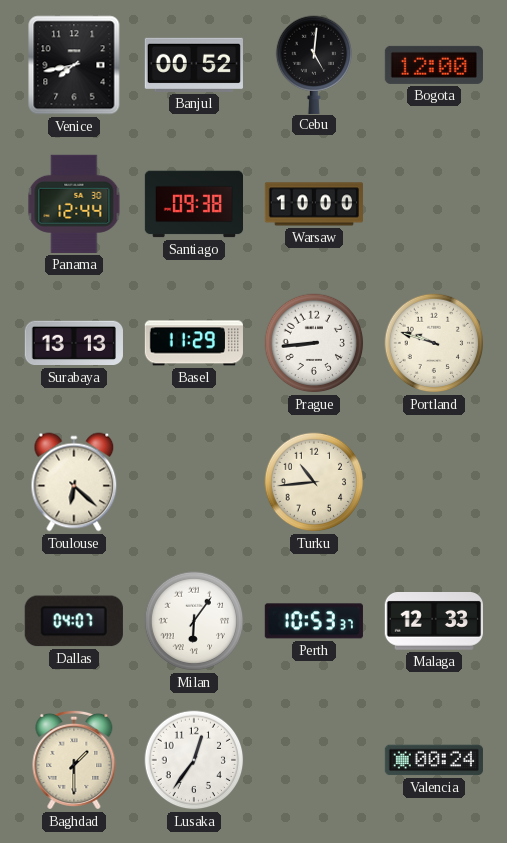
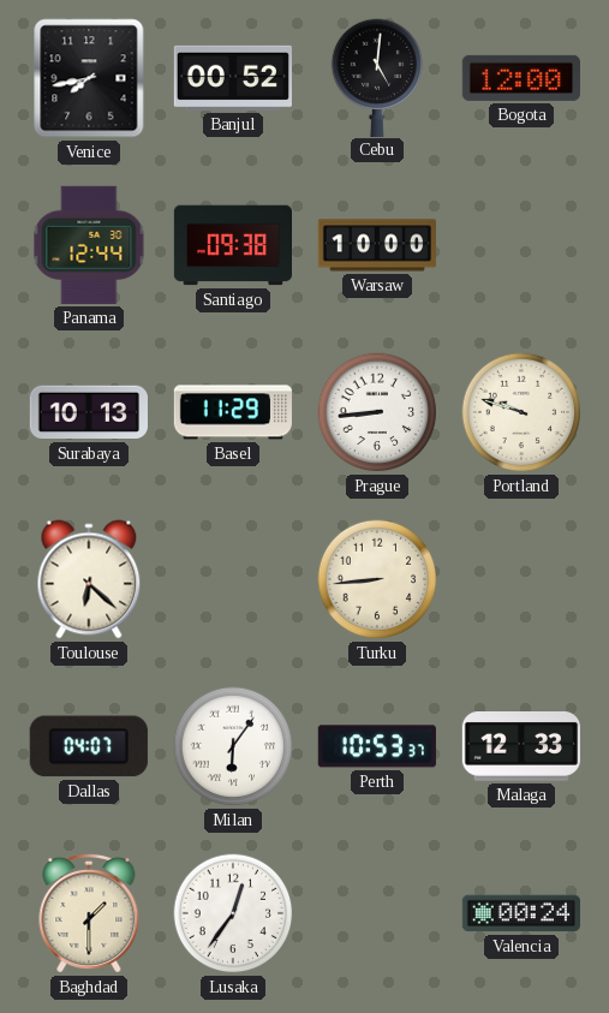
Surabaya: 13:13 -> 10:13 (89, 412)
Turku: 10:44 -> 8:44 (377, 579)
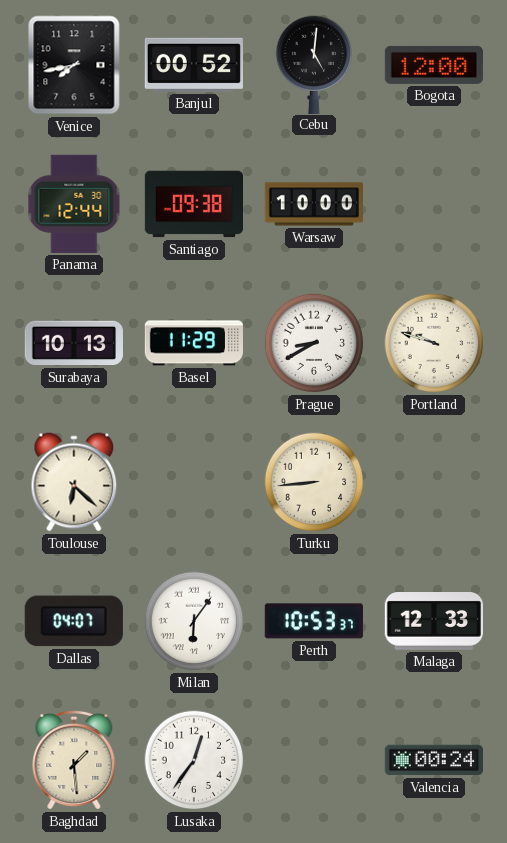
Prague: 8:44 -> 8:40 (314, 343)
Baghdad: 1:30 -> 1:29 (74, 760)
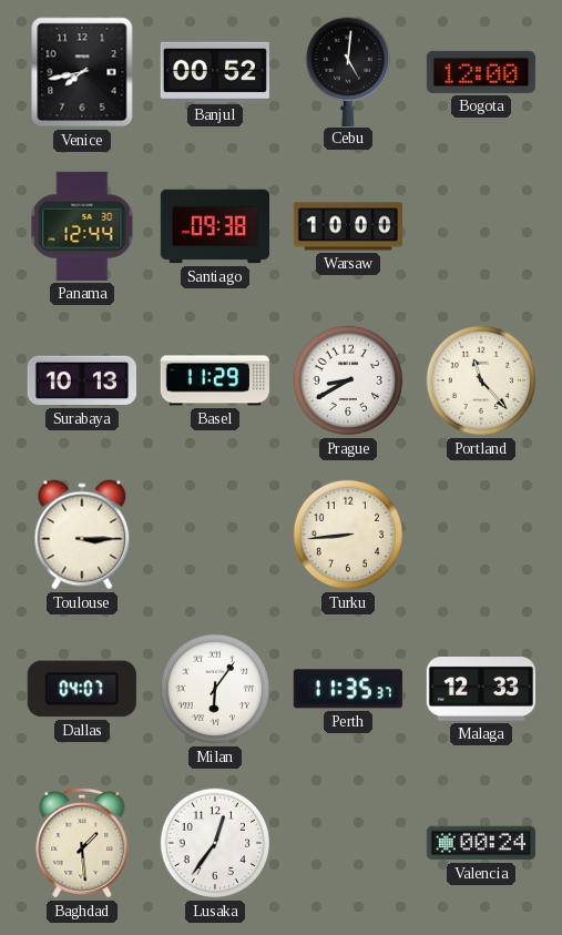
Portland: 9:48 -> 11:23 (481, 380)
Toulouse: 6:22 -> 3:15 (82, 535)
Perth: 10:53 -> 11:35 (348, 689)
